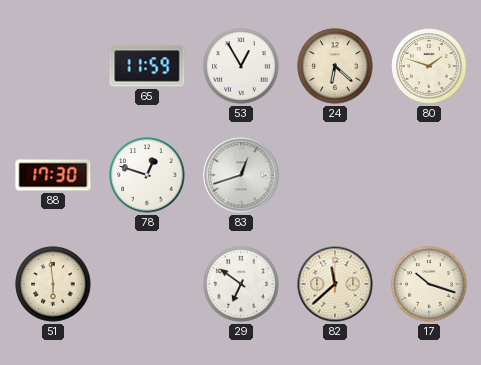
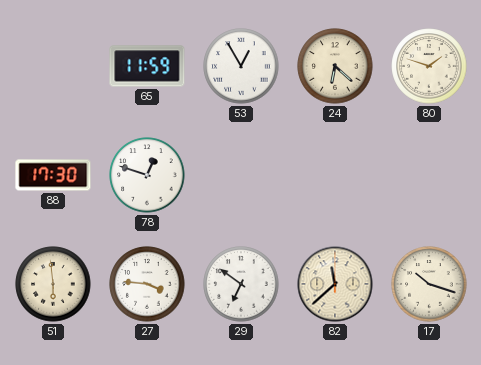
83: 12:42 -> none (241, 175)
27: none -> 3:46 (147, 284)
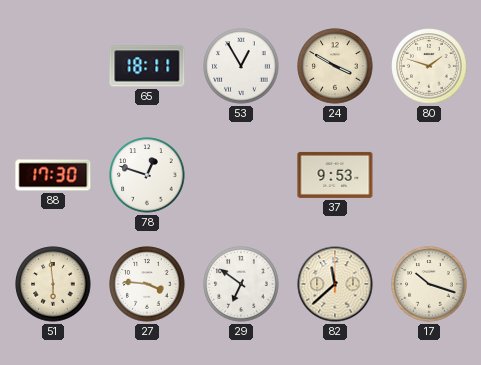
65: 11:59 -> 18:11 (147, 66)
24: 6:22 -> 3:50 (335, 66)
37: none -> 9:53 (335, 175)
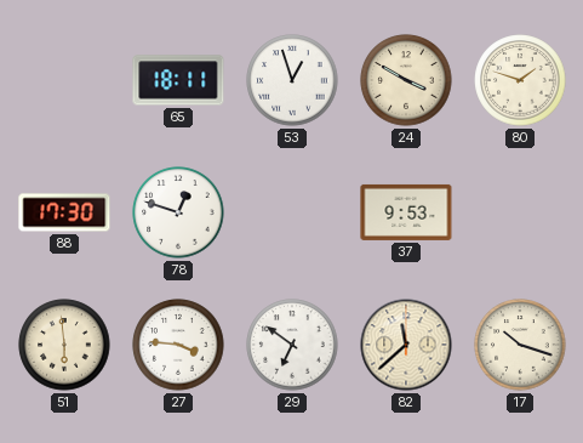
53: 12:55 -> 12:57 (292, 80)
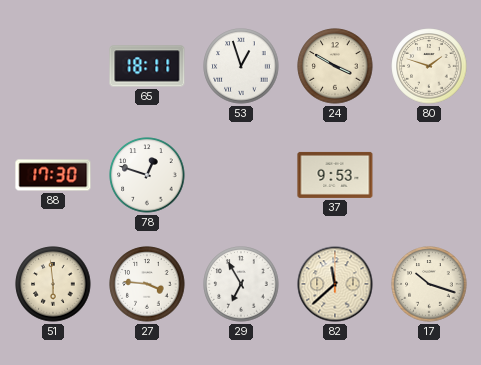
29: 6:51 -> 6:55 (241, 284)
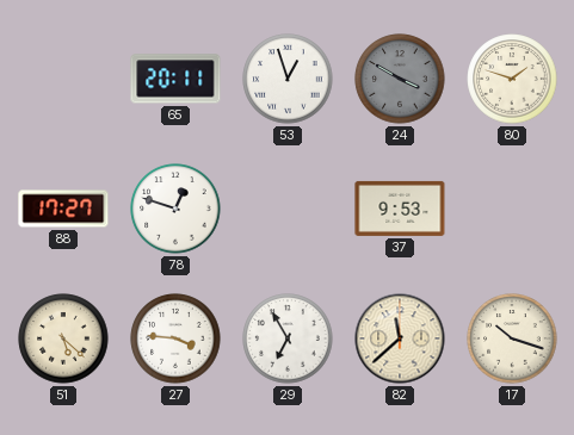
65: 18:11 -> 20:11 (175, 79)
24 dial: cream -> grey (400, 79)
88: 17:30 -> 17:27 (63, 209)
51: 5:59 -> 5:22 (63, 338)
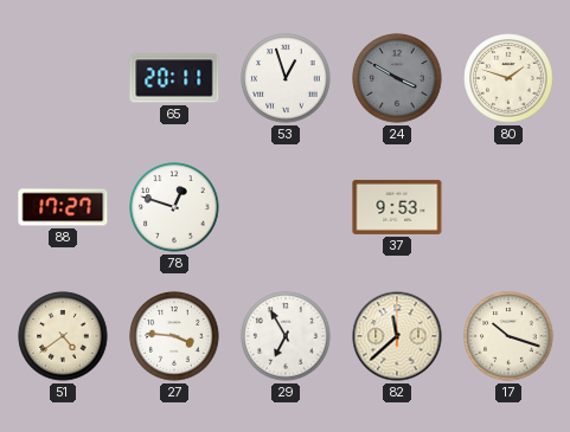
51: 5:22 -> 4:39 (63, 336)
